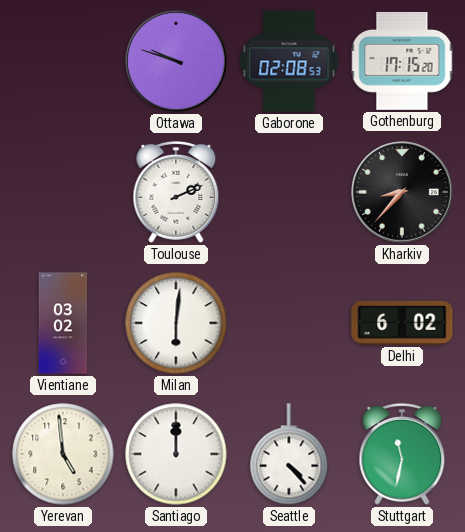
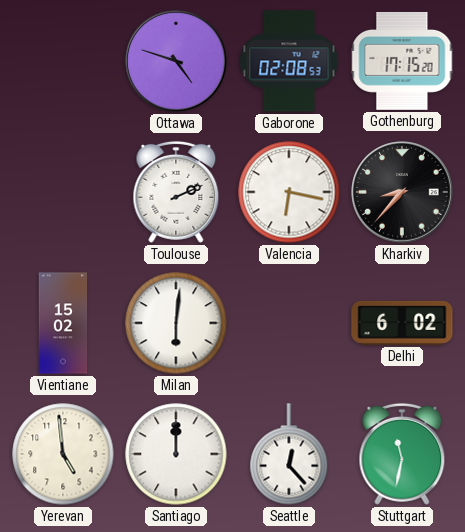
Ottawa: 9:48 -> 4:48 (176, 61)
Valencia: none -> 6:17 (289, 192)
Vientiane: 03:02 -> 15:02 (63, 323)
Seattle: 4:23 -> 12:23 (289, 454)
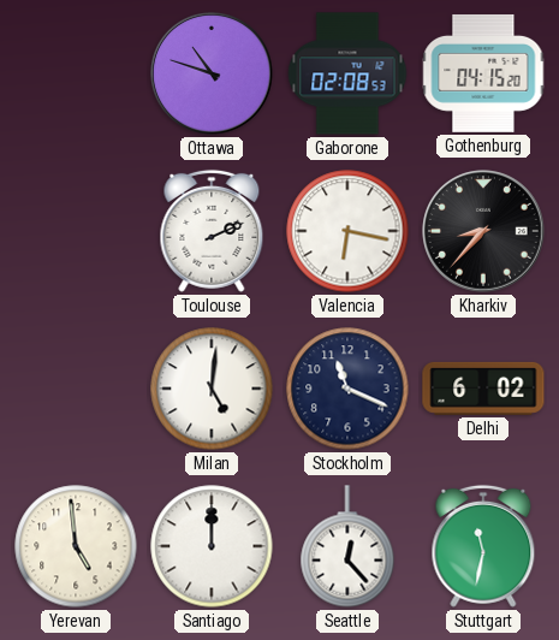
Ottawa: 4:48 -> 10:48 (212, 73)
Gothenburg: 17:15 -> 04:15 (483, 73)
Vientiane: 15:02 -> none (63, 323)
Milan: 6:01 -> 5:01 (212, 389)
Stockholm: none -> 11:19 (347, 389)
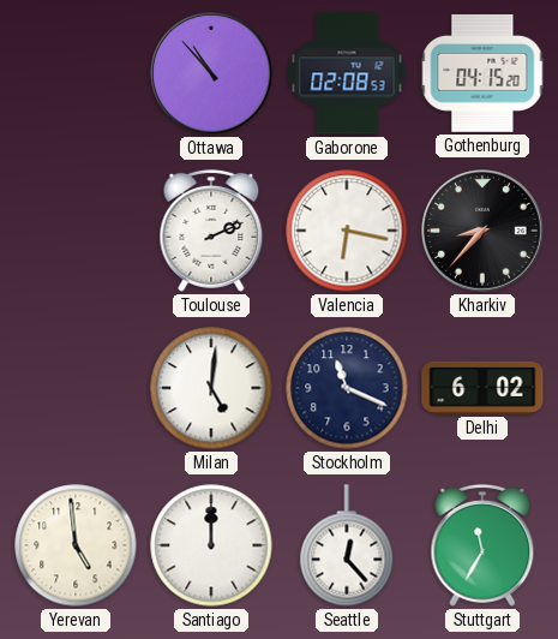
Ottawa: 10:48 -> 10:53 (211, 73)
Stuttgart: 11:32 -> 11:35 (482, 545)
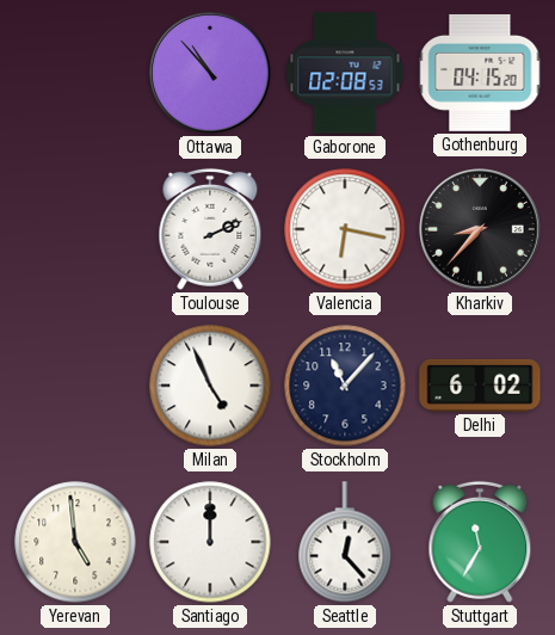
Milan: 5:01 -> 4:56 (210, 386)
Stockholm: 11:19 -> 11:07 (345, 386)
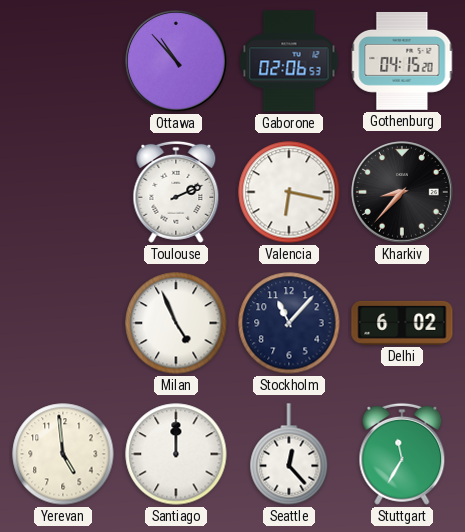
Gaborone: 02:08 -> 02:06 (289, 61)
